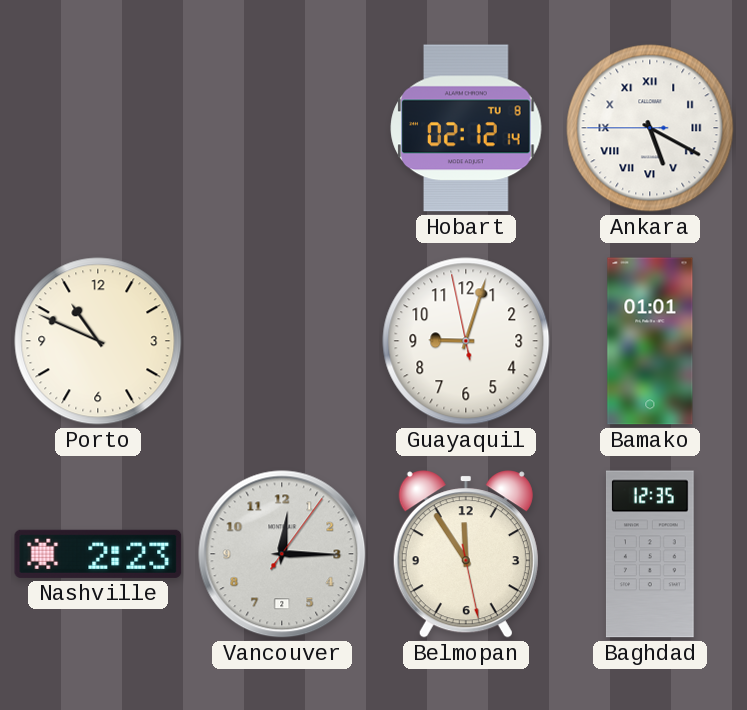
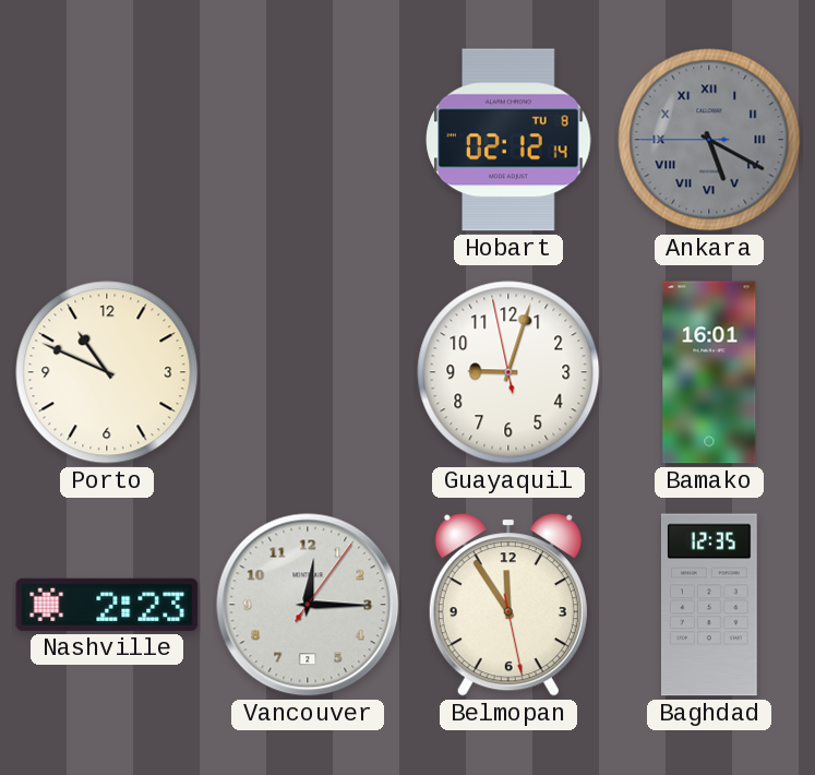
Ankara dial: white -> grey (709, 140)
Bamako: 01:01 -> 16:01 (709, 372)
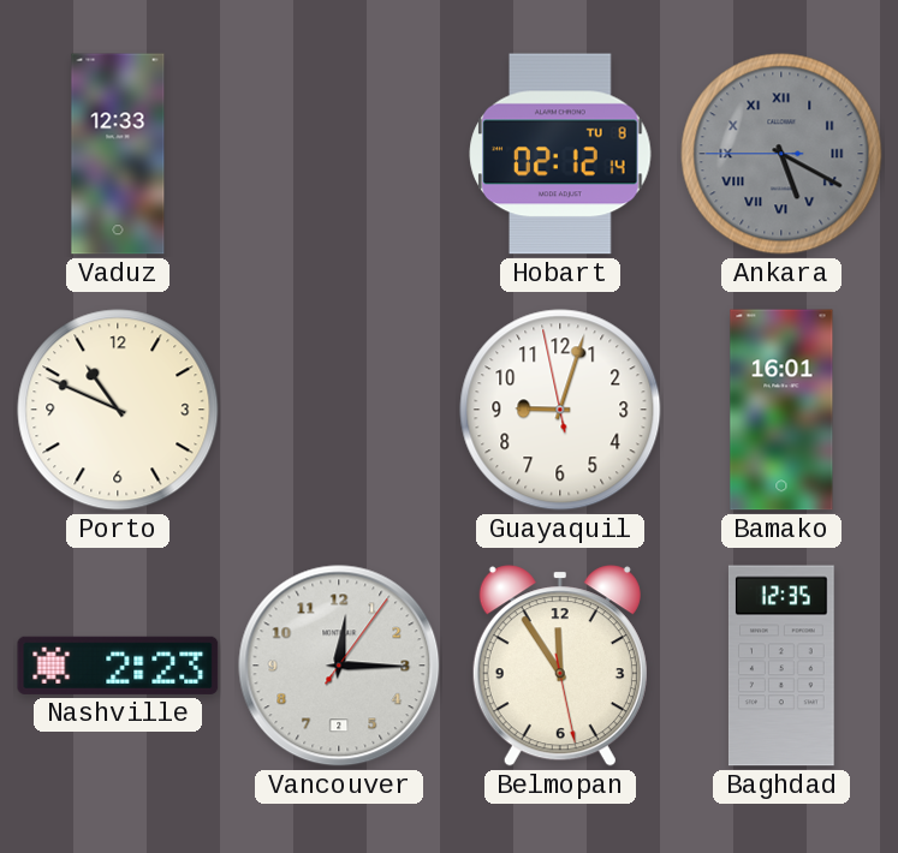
Vaduz: none -> 12:33 (118, 154)
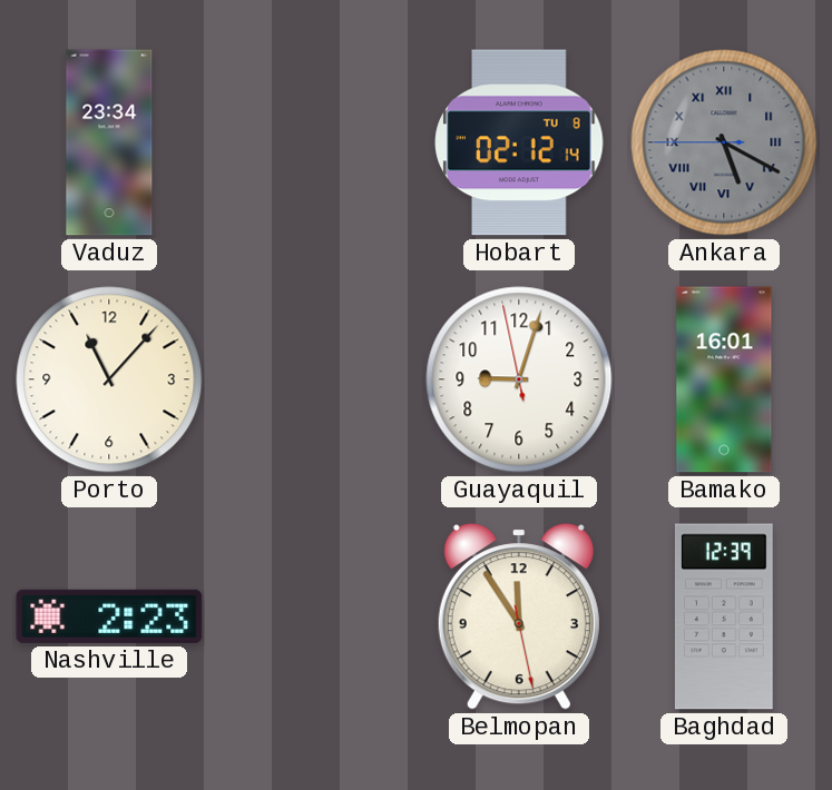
Vaduz: 12:33 -> 23:34 (109, 142)
Porto: 10:49 -> 11:07 (109, 379)
Vancouver: 12:15 -> none (339, 666)
Baghdad: 12:35 -> 12:39 (724, 616)
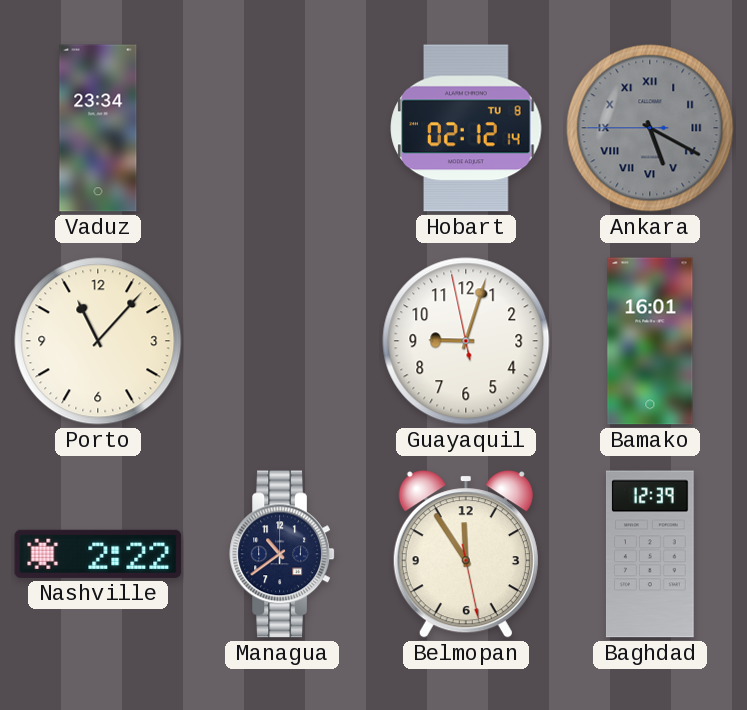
Nashville: 2:23 -> 2:22 (98, 554)
Managua: none -> 10:39 (282, 554)
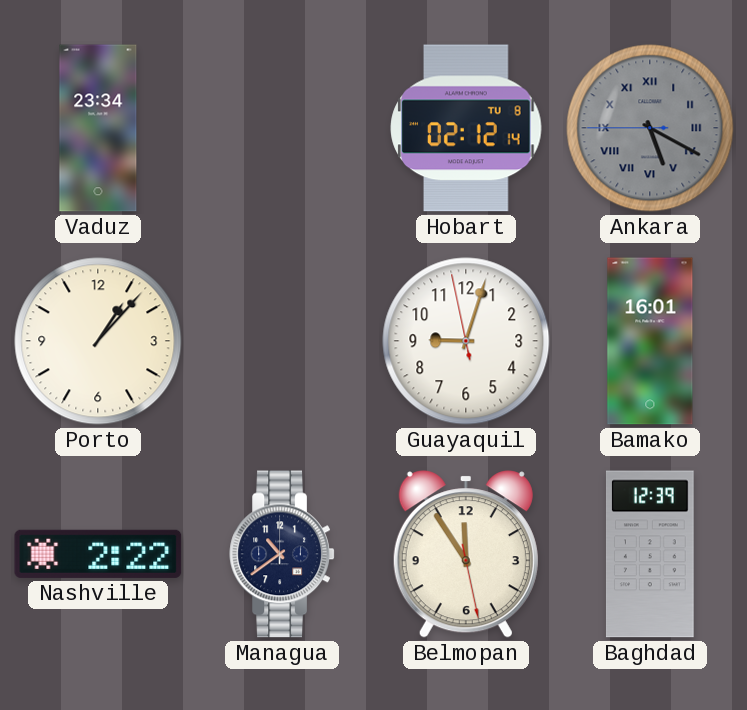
Porto: 11:07 -> 1:07 (98, 341)
